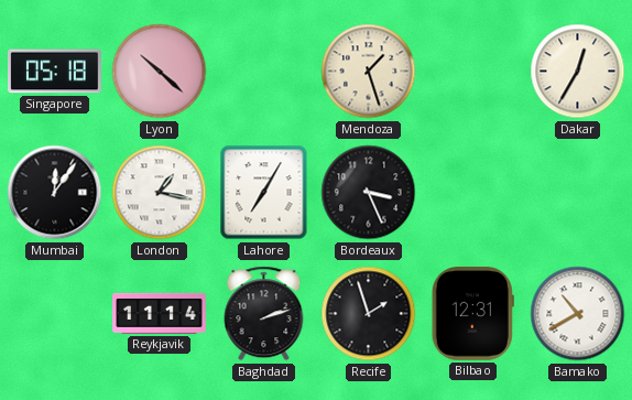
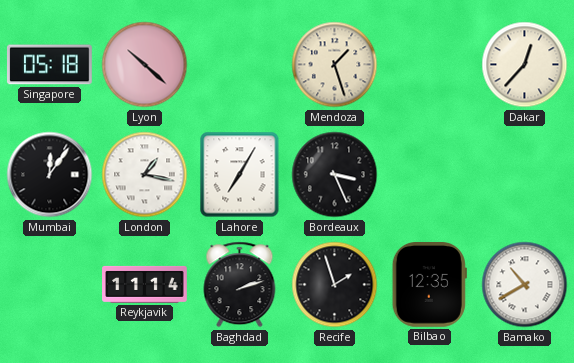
Dakar: 12:35 -> 12:37 (525, 65)
Bilbao: 12:31 -> 12:35 (429, 285)
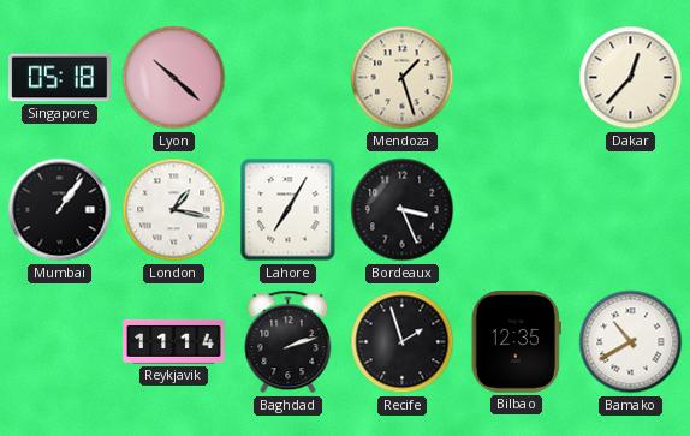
Mumbai: 12:06 -> 1:06 (60, 210)
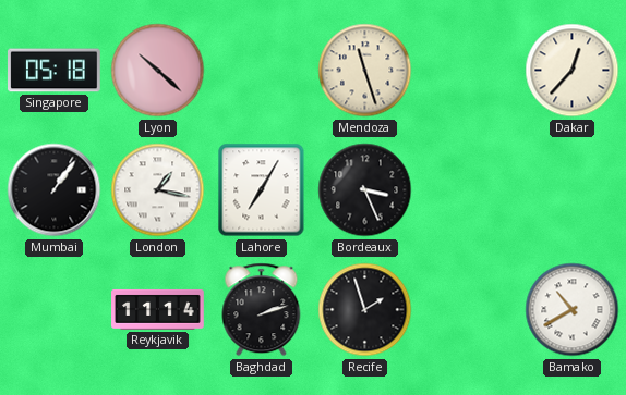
Mendoza: 1:27 -> 11:27 (365, 71)
Bilbao: 12:35 -> none (516, 342)
